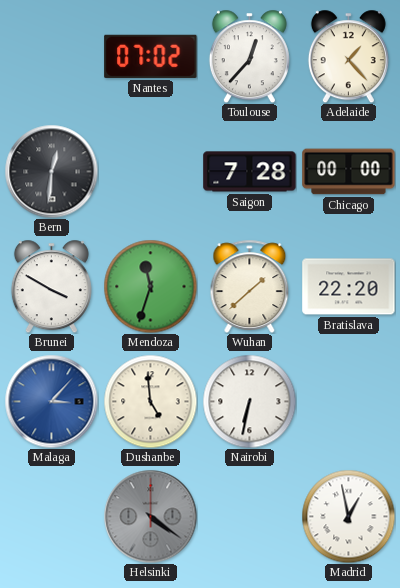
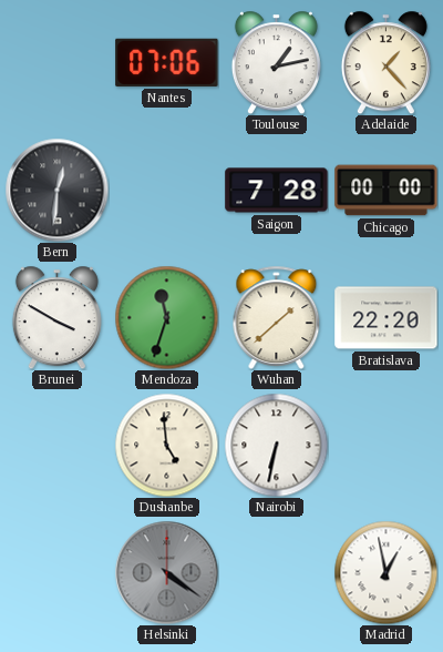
Nantes: 07:02 -> 07:06 (167, 62)
Toulouse: 12:37 -> 1:13 (276, 62)
Malaga: 3:07 -> none (51, 401)
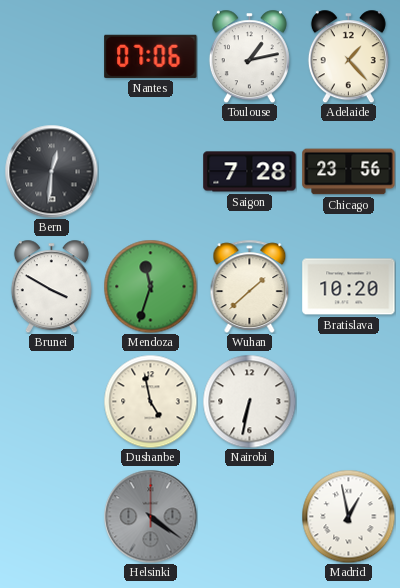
Chicago: 00:00 -> 23:56 (349, 172)
Bratislava: 22:20 -> 10:20 (349, 287)
Dushanbe: 4:59 -> 4:58 (150, 401)
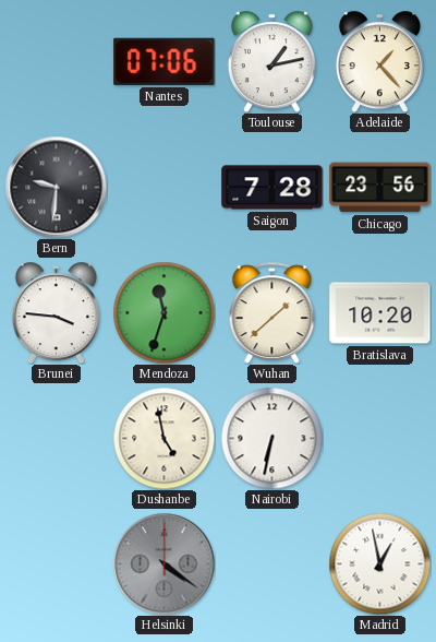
Bern: 12:31 -> 9:31 (56, 187)
Brunei: 3:50 -> 3:46 (56, 312)
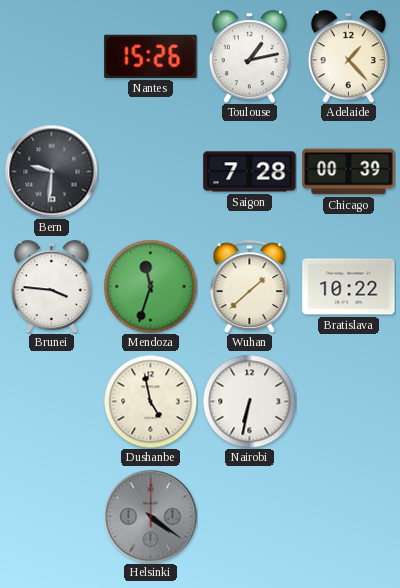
Nantes: 07:06 -> 15:26 (151, 56)
Chicago: 23:56 -> 00:39 (349, 172)
Bratislava: 10:20 -> 10:22 (349, 287)
Madrid: 12:58 -> none (379, 563)
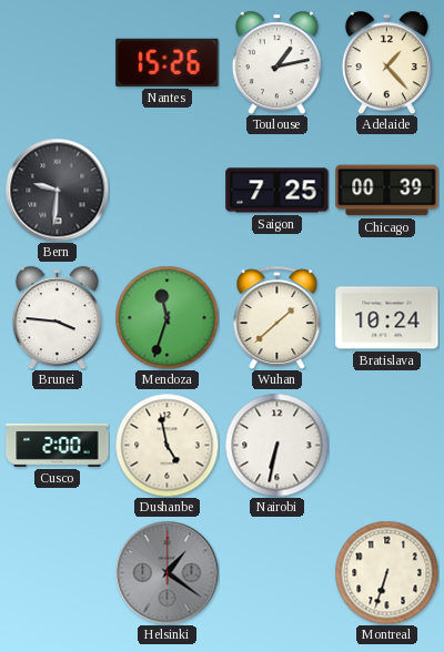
Saigon: 7:28 -> 7:25 (277, 191)
Bratislava: 10:22 -> 10:24 (387, 318)
Cusco: none -> 2:00 (58, 446)
Helsinki: 4:21 -> 1:21 (167, 572)
Montreal: none -> 6:33 (386, 572)
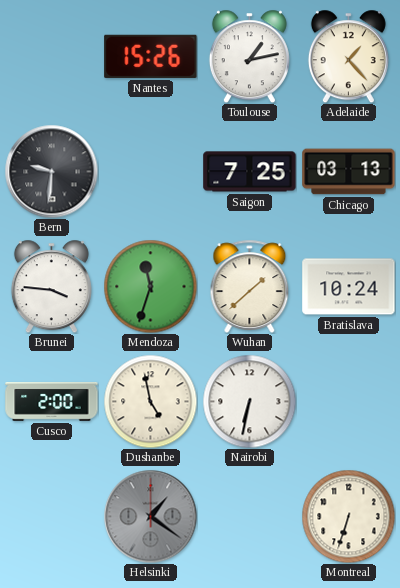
Chicago: 00:39 -> 03:13 (349, 172)
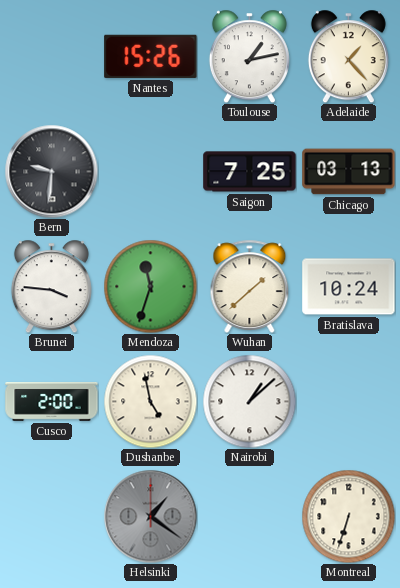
Nairobi: 6:32 -> 1:08 (249, 401)
